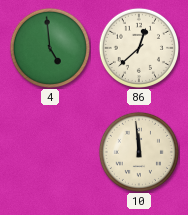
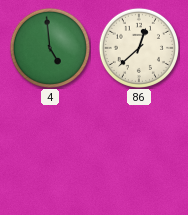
10: 11:59 -> none (139, 152)
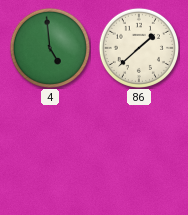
86: 12:38 -> 1:38 (139, 48)
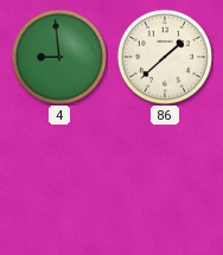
4: 4:59 -> 8:59 (59, 57)
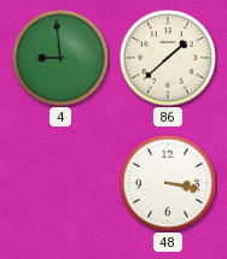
48: none -> 3:17 (168, 183)
